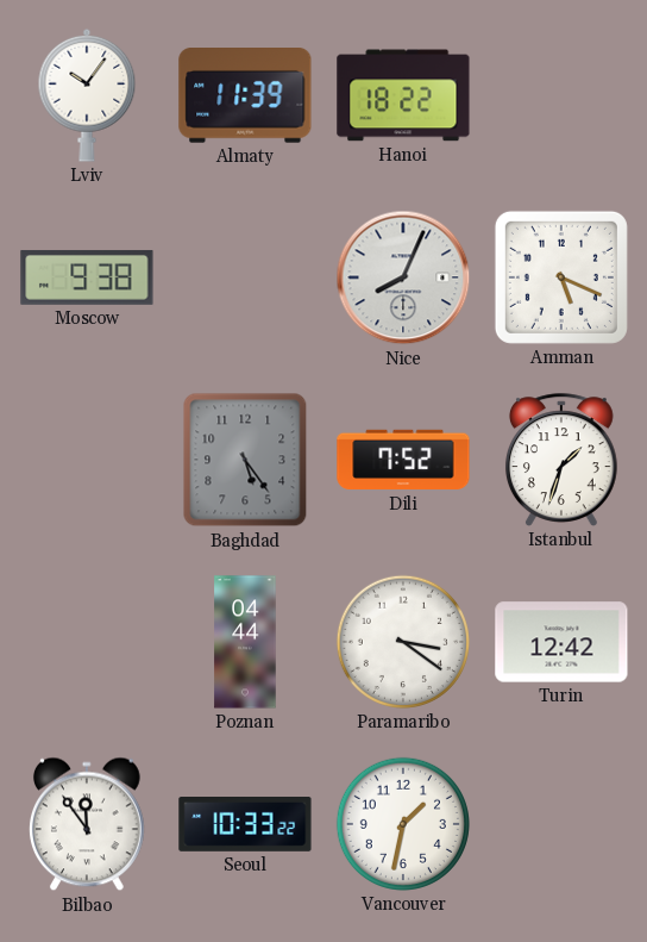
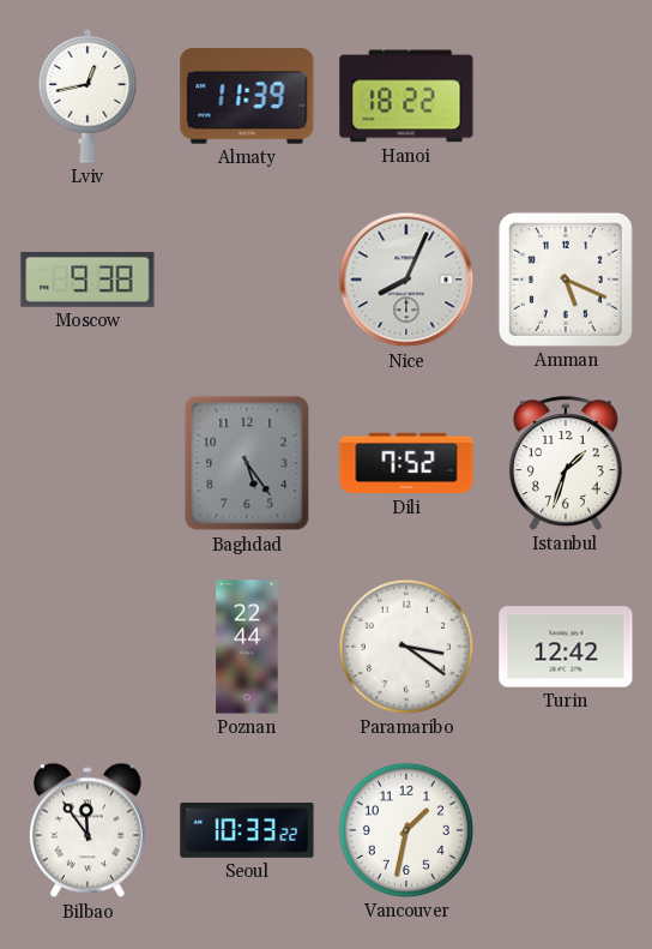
Lviv: 10:06 -> 12:43 (87, 96)
Poznan: 04:44 -> 22:44 (247, 647)
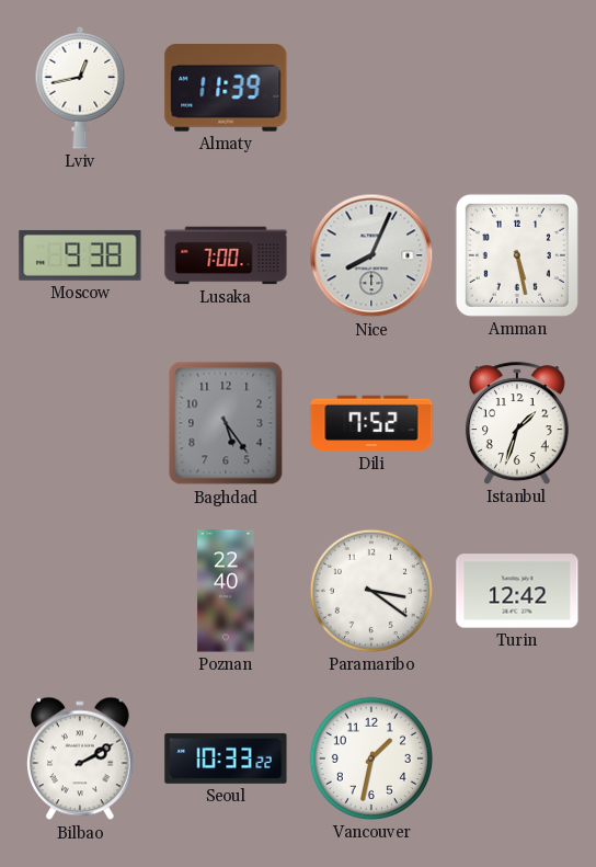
Hanoi: 18:22 -> none (406, 96)
Lusaka: none -> 7:00 (226, 255)
Amman: 5:19 -> 5:28 (517, 255)
Poznan: 22:44 -> 22:40 (226, 591)
Bilbao: 11:54 -> 2:10 (80, 758)
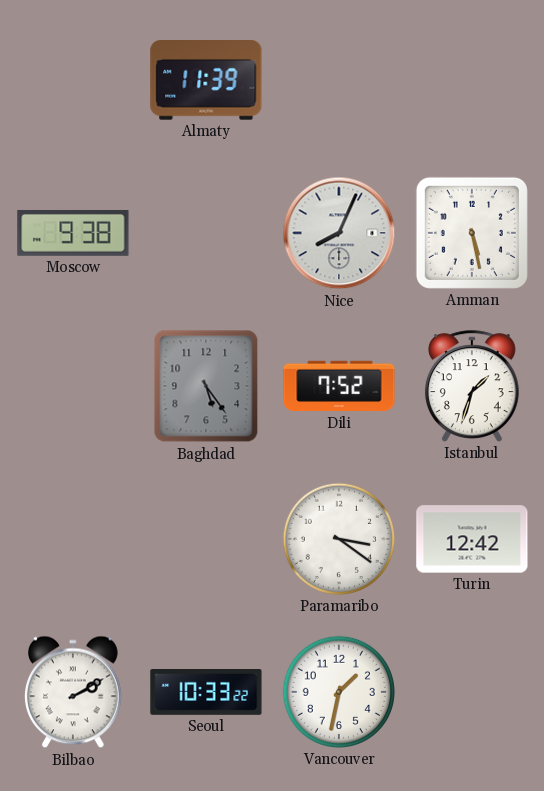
Lviv: 12:43 -> none (80, 88)
Lusaka: 7:00 -> none (226, 255)
Poznan: 22:40 -> none (226, 591)
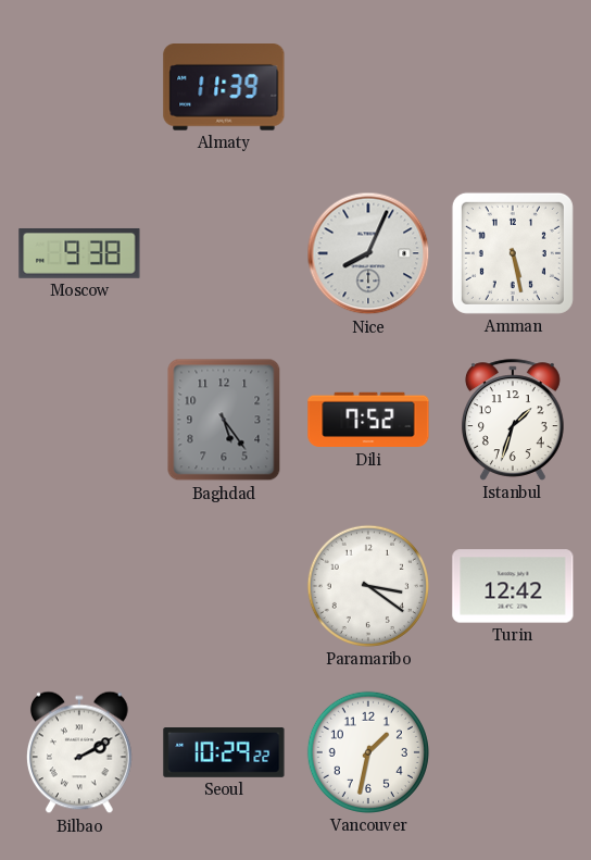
Seoul: 10:33 -> 10:29 (224, 753)
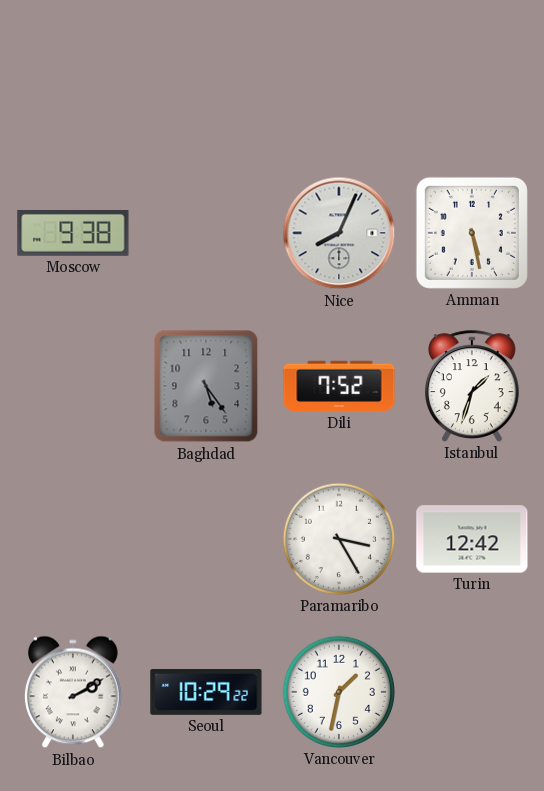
Almaty: 11:39 -> none (224, 88)
Paramaribo: 3:21 -> 3:25 (339, 539)
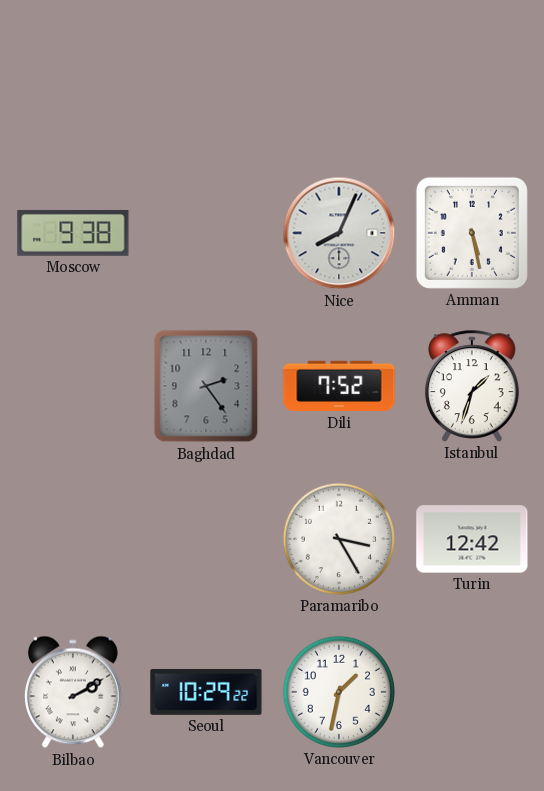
Baghdad: 5:24 -> 2:24 (206, 386)
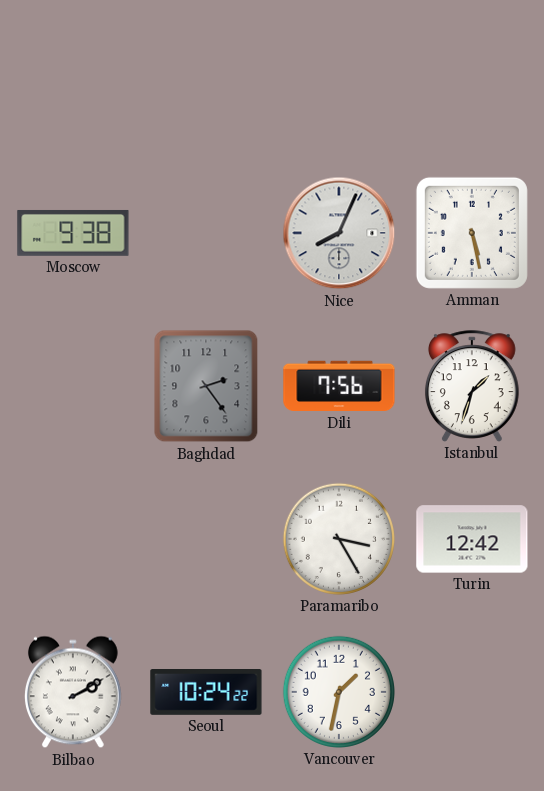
Dili: 7:52 -> 7:56 (339, 386)
Seoul: 10:29 -> 10:24 (206, 693)
